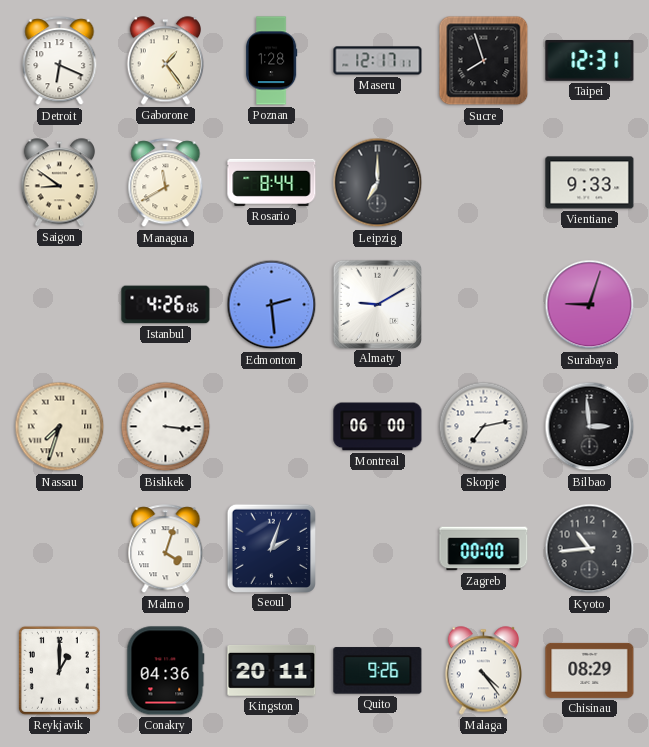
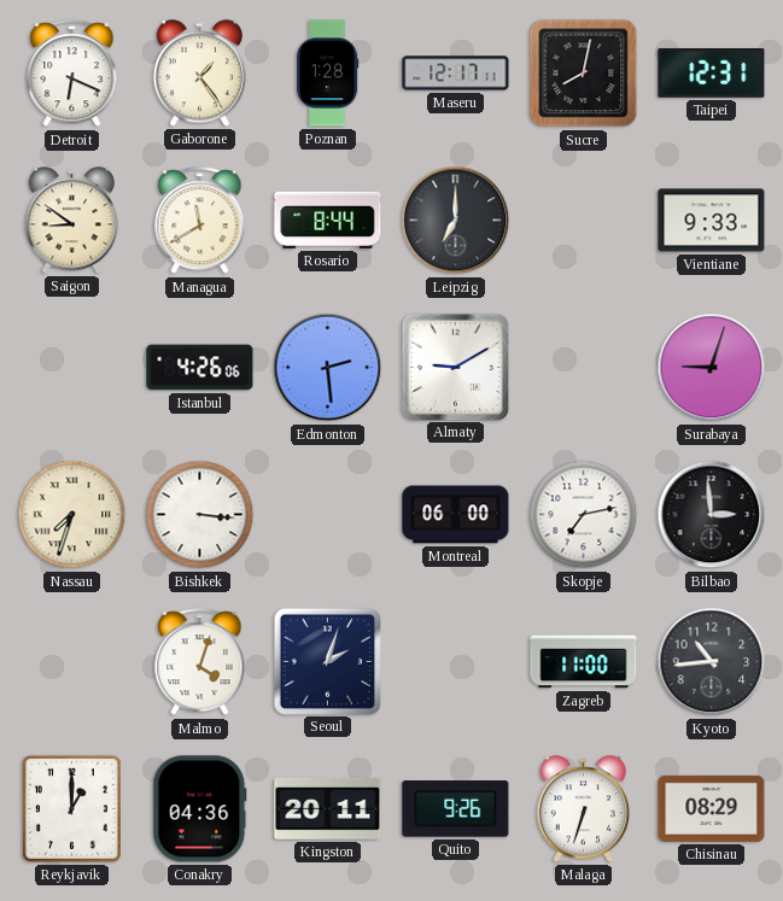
Sucre: 7:57 -> 8:02 (584, 74)
Zagreb: 00:00 -> 11:00 (584, 662)
Malaga: 4:24 -> 6:33 (583, 809)
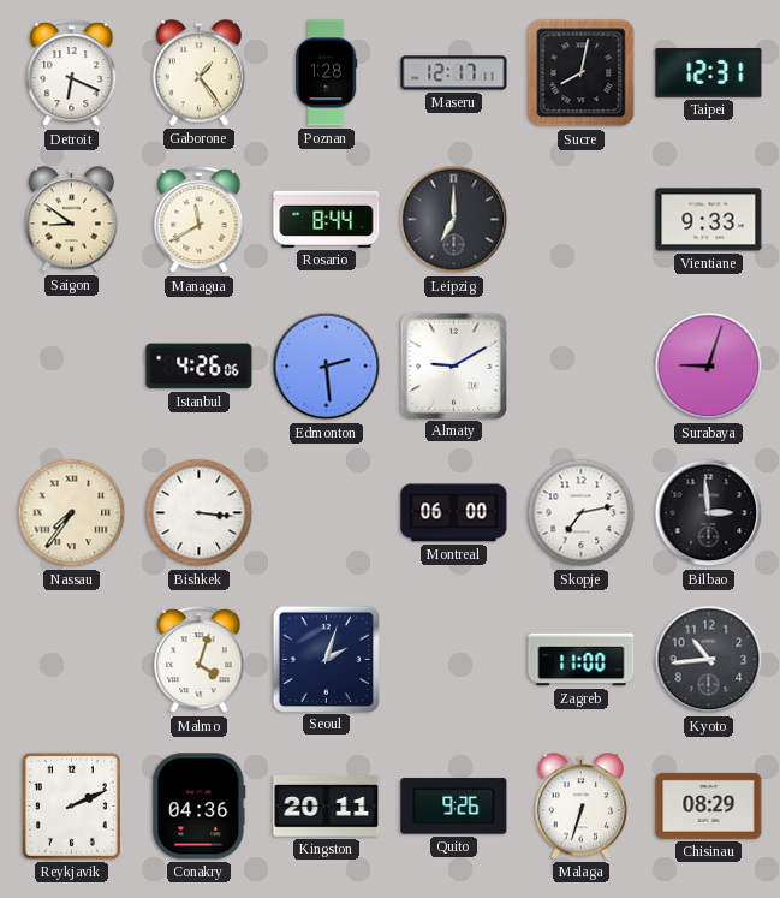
Nassau: 7:33 -> 7:36 (72, 513)
Reykjavik: 1:00 -> 2:11 (71, 805)
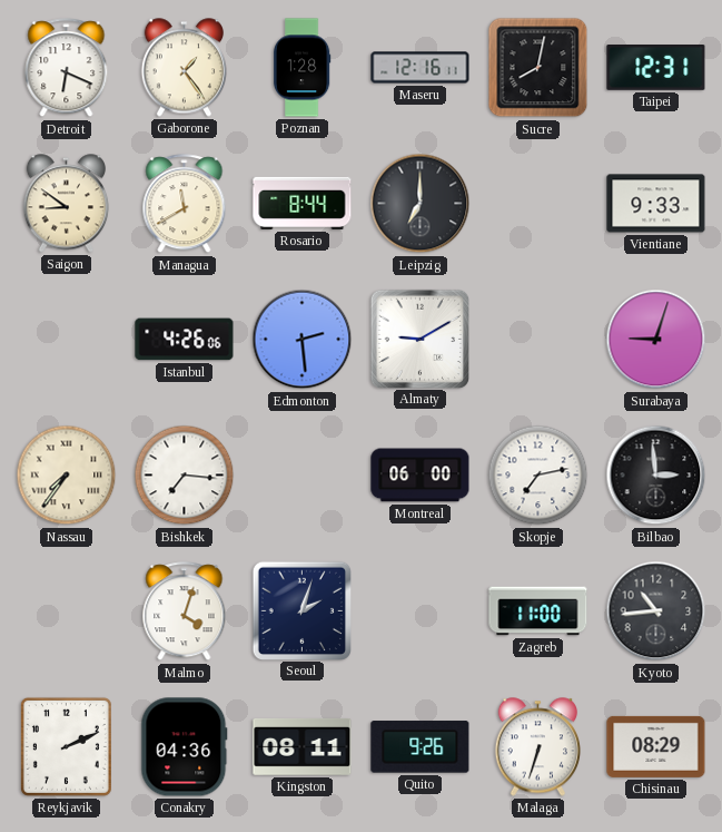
Maseru: 12:17 -> 12:16 (421, 68)
Bishkek: 3:16 -> 7:16 (185, 476)
Kingston: 20:11 -> 08:11 (303, 746)
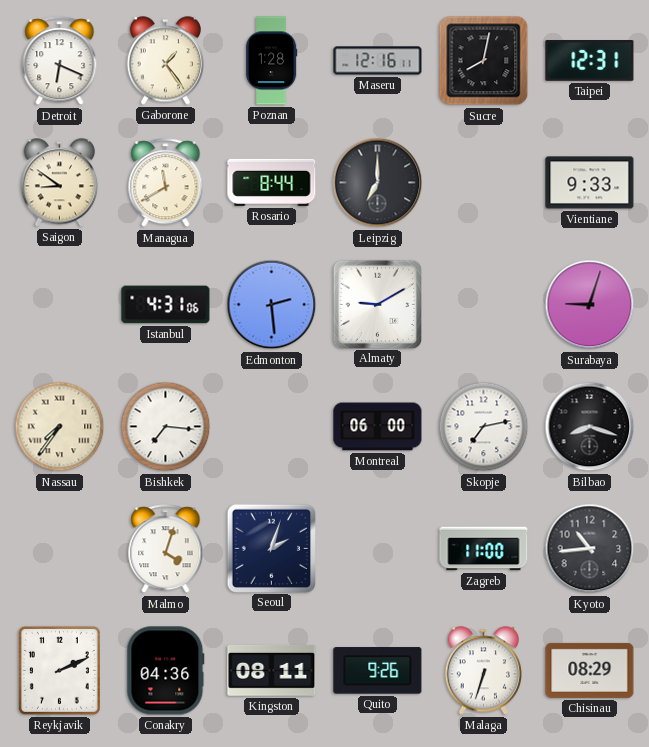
Istanbul: 4:26 -> 4:31 (166, 305)
Bilbao: 2:59 -> 8:18 (590, 427)
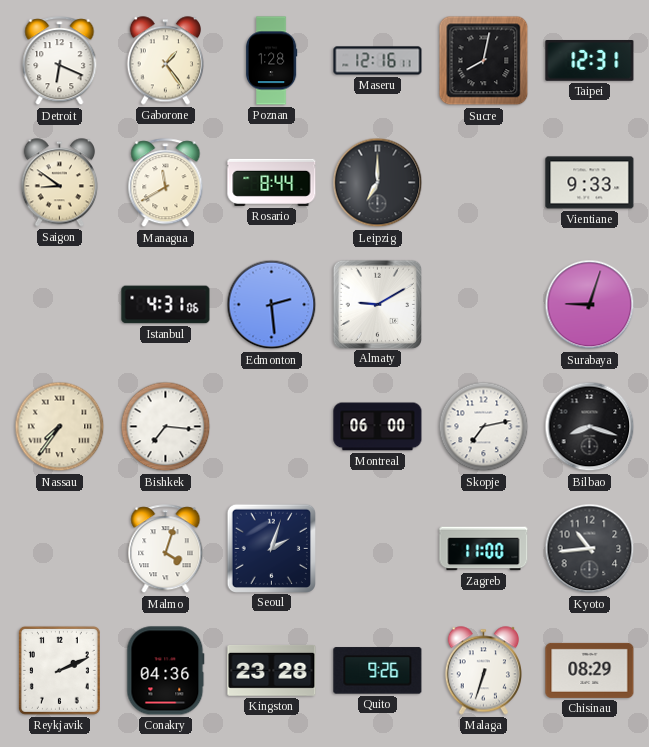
Kingston: 08:11 -> 23:28 (272, 670)
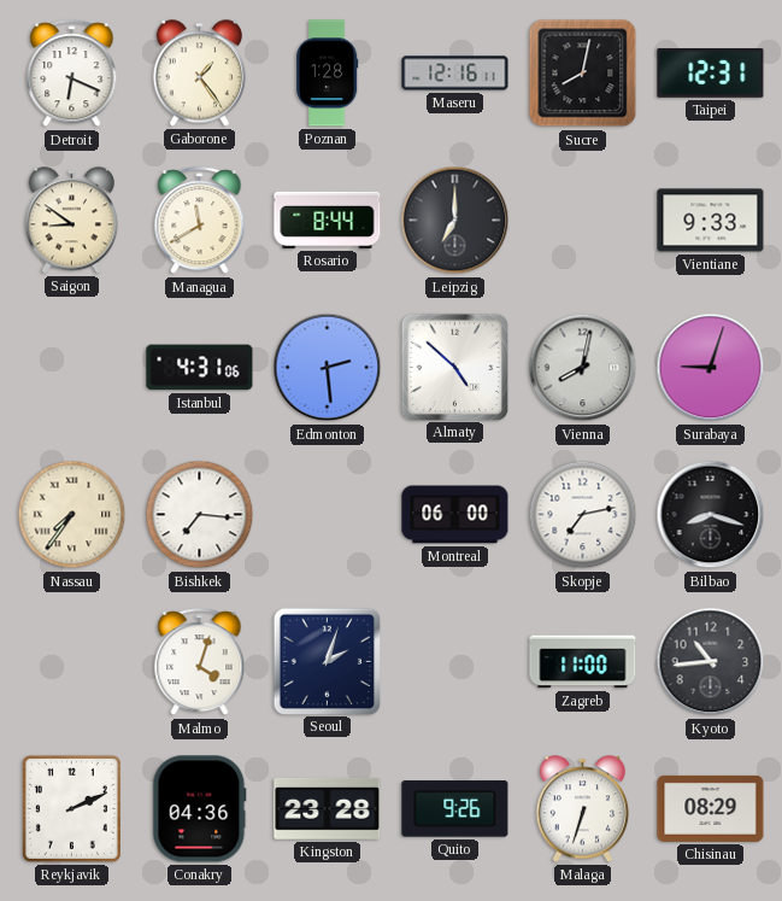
Almaty: 9:10 -> 4:52 (454, 367)
Vienna: none -> 8:02 (583, 368)
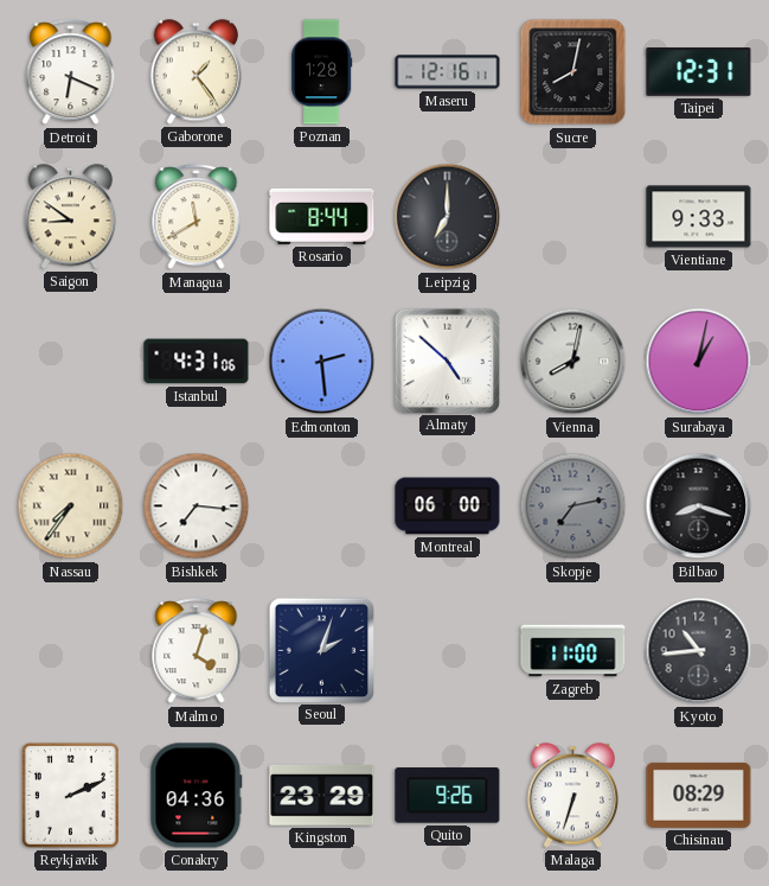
Surabaya: 9:03 -> 1:02 (699, 362)
Skopje dial: white -> grey (573, 506)
Kingston: 23:28 -> 23:29 (322, 795)
